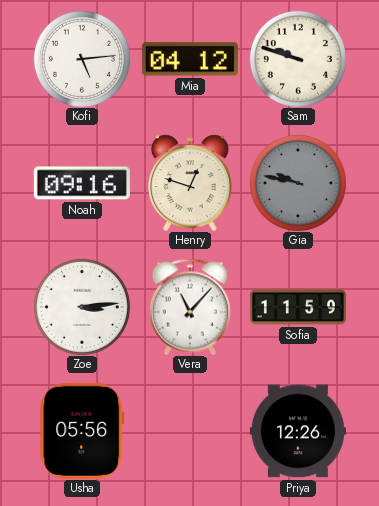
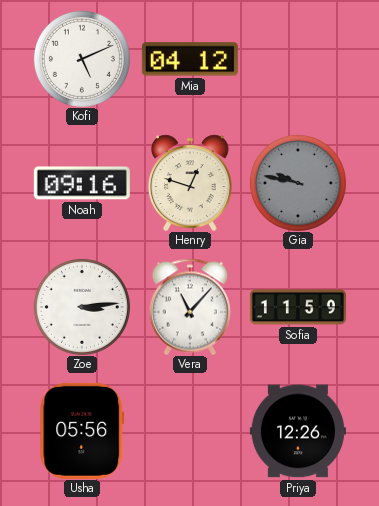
Kofi: 5:14 -> 5:11 (82, 59)
Sam: 9:48 -> none (298, 59)
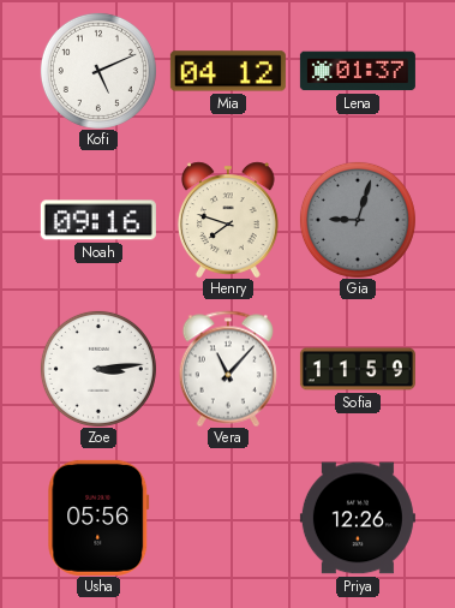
Lena: none -> 01:37 (358, 71)
Henry: 12:48 -> 7:48 (228, 220)
Gia: 9:47 -> 9:03 (358, 220)
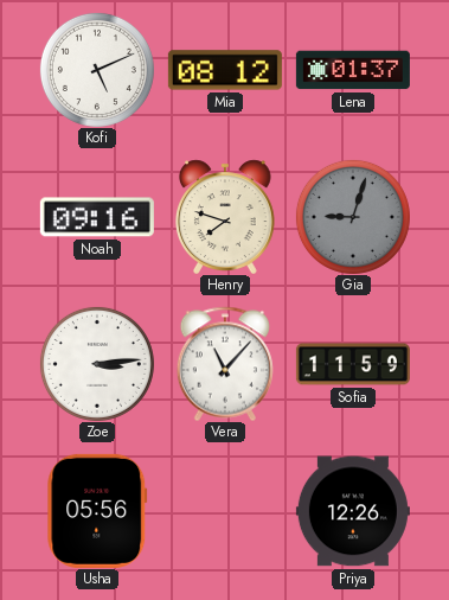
Mia: 04:12 -> 08:12 (225, 70)
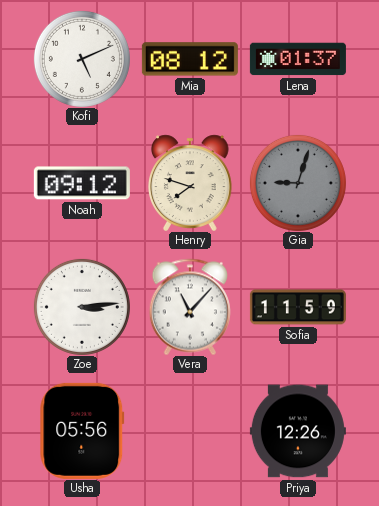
Noah: 09:16 -> 09:12 (82, 183)
